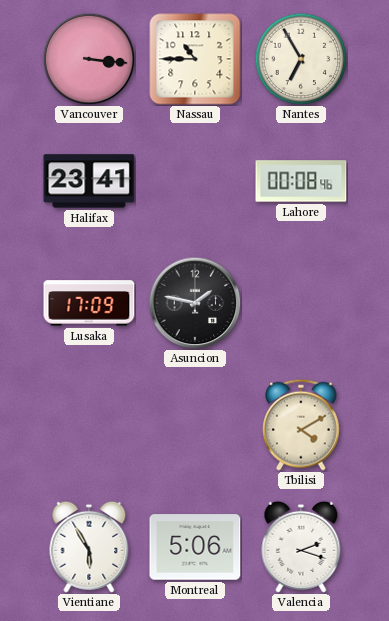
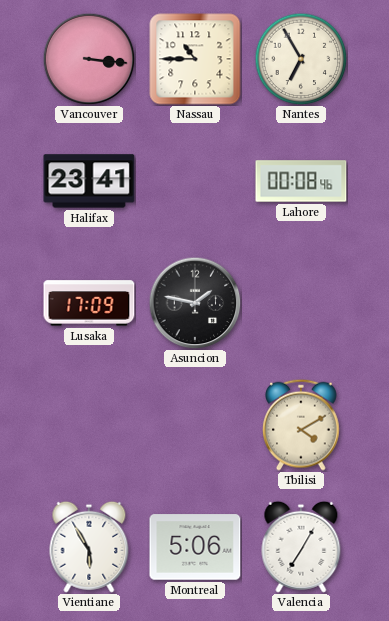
Valencia: 2:18 -> 7:05 (301, 547)
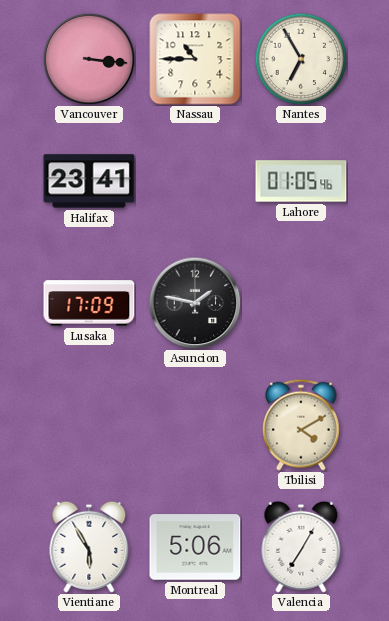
Lahore: 00:08 -> 01:05 (301, 181)
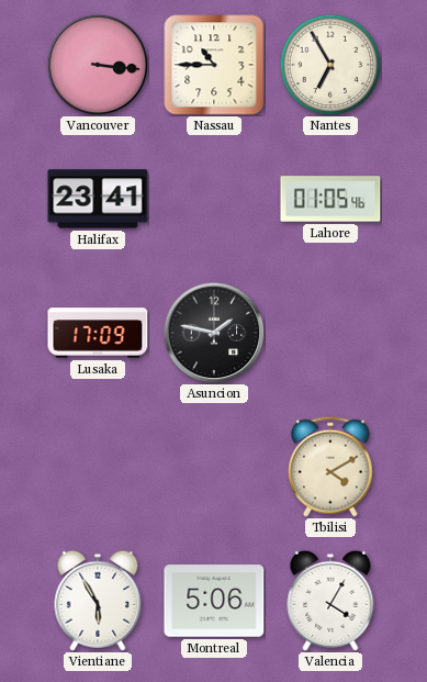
Valencia: 7:05 -> 4:05 (330, 601)
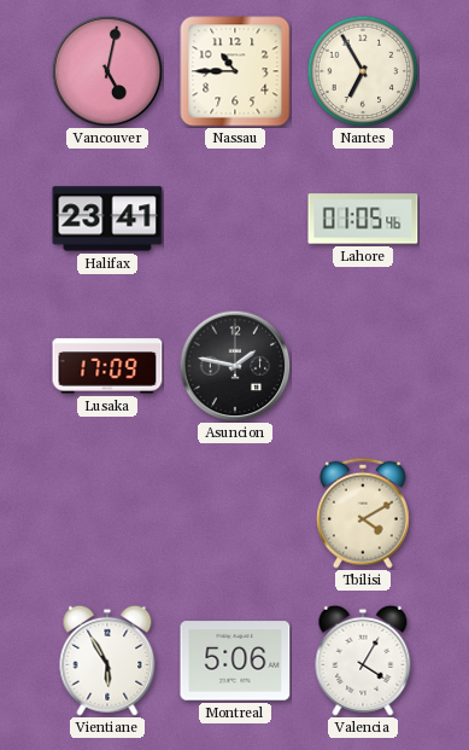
Vancouver: 3:16 -> 5:02 (107, 71)
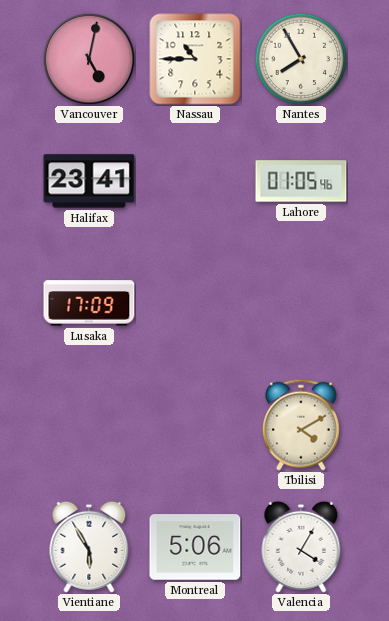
Nantes: 6:55 -> 7:55 (301, 59)
Asuncion: 1:47 -> none (235, 366)
